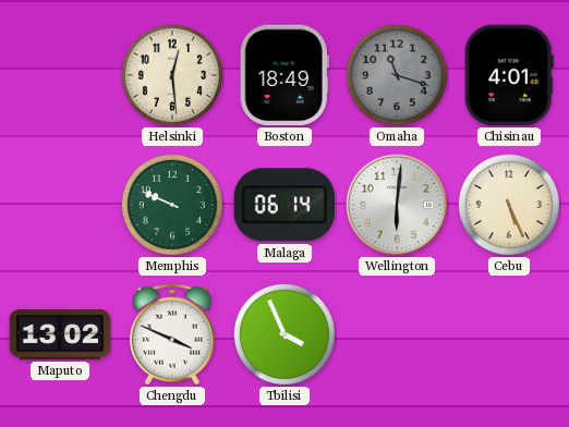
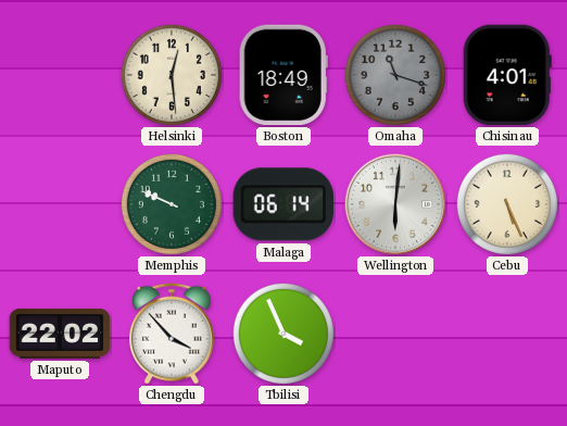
Maputo: 13:02 -> 22:02 (60, 334)
Chengdu: 3:49 -> 3:53 (172, 334)
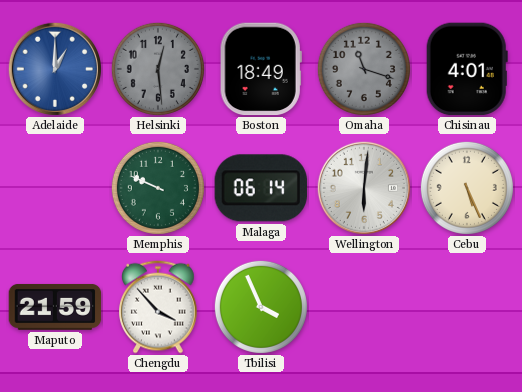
Adelaide: none -> 1:00 (55, 69)
Helsinki dial: cream -> grey (158, 69)
Maputo: 22:02 -> 21:59 (55, 307)
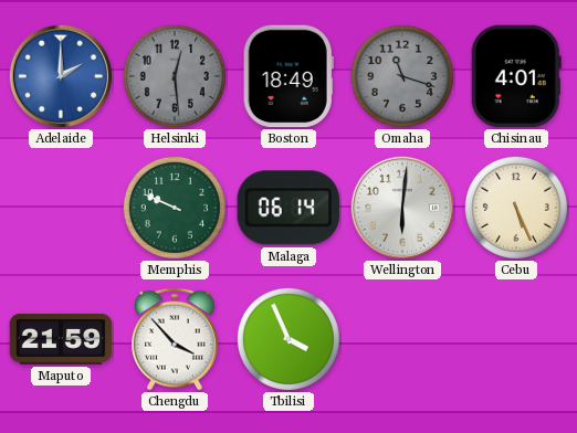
Adelaide: 1:00 -> 2:00 (61, 76)
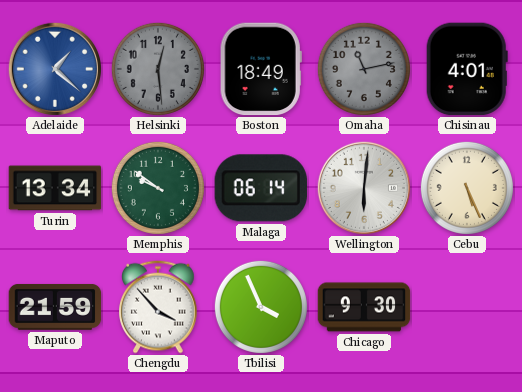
Adelaide: 2:00 -> 1:22 (55, 69)
Omaha: 11:18 -> 11:13 (364, 69)
Turin: none -> 13:34 (55, 188)
Memphis: 9:49 -> 9:51 (158, 188)
Chicago: none -> 9:30 (364, 307)
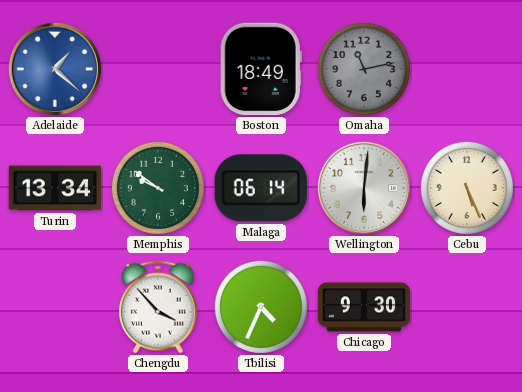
Helsinki: 12:29 -> none (158, 69)
Chisinau: 4:01 -> none (467, 69)
Maputo: 21:59 -> none (55, 307)
Tbilisi: 3:56 -> 4:34 (261, 307)
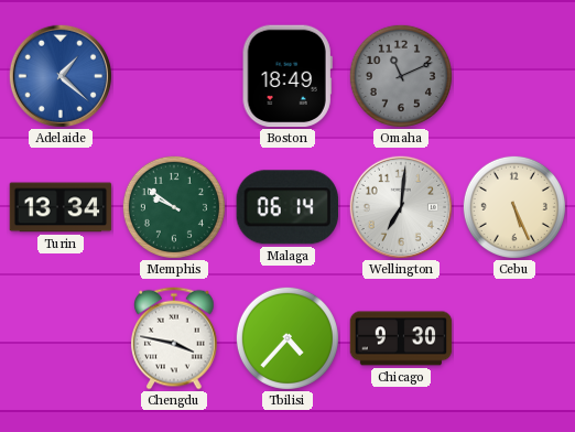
Omaha: 11:13 -> 11:11 (401, 76)
Wellington: 6:01 -> 7:01 (401, 207)
Chengdu: 3:53 -> 3:47 (174, 338)
Tbilisi: 4:34 -> 4:37 (287, 338)
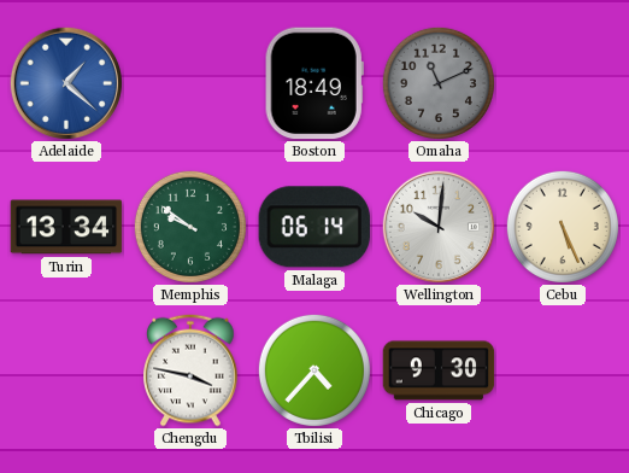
Wellington: 7:01 -> 10:01 (439, 227)
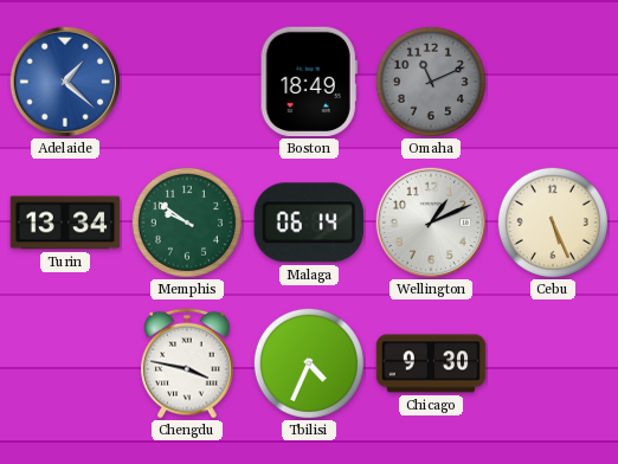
Wellington: 10:01 -> 1:11 (431, 223)
Tbilisi: 4:37 -> 4:34 (309, 363)
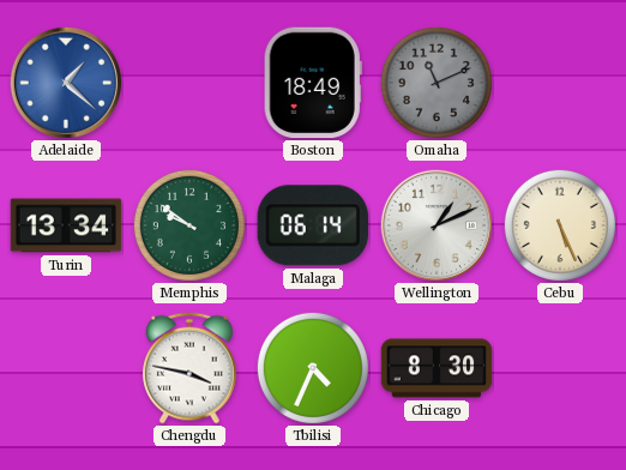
Chicago: 9:30 -> 8:30 (437, 368)
